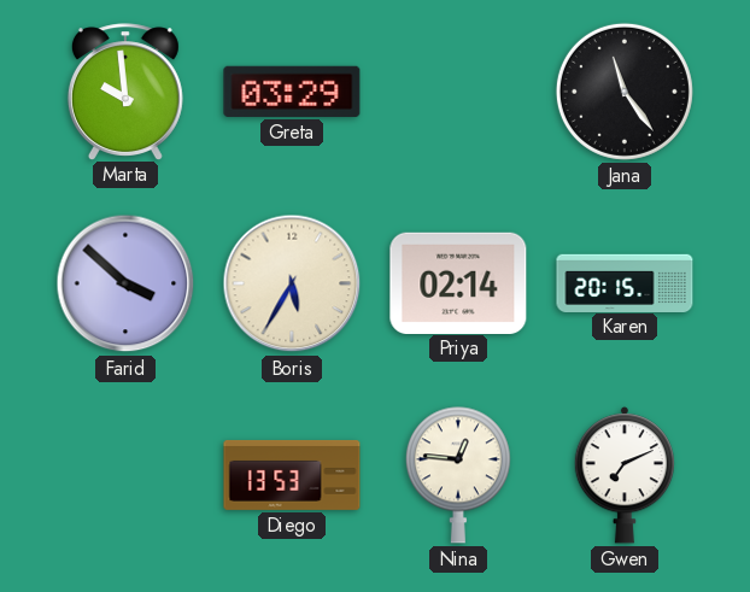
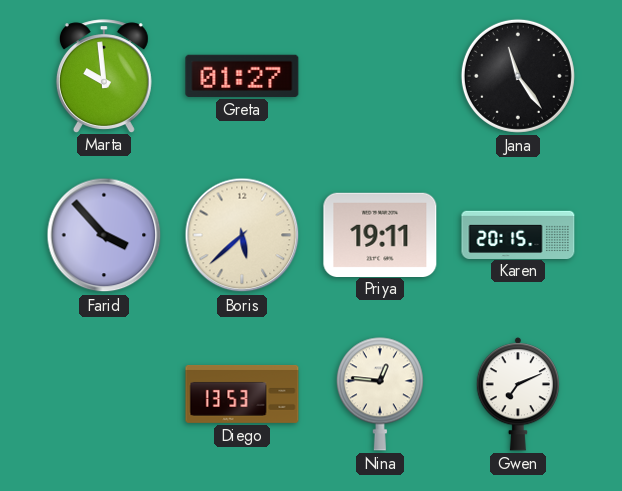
Greta: 03:29 -> 01:27 (242, 76)
Farid: 3:52 -> 3:53 (104, 235)
Boris: 5:35 -> 5:38 (242, 235)
Priya: 02:14 -> 19:11 (380, 234)
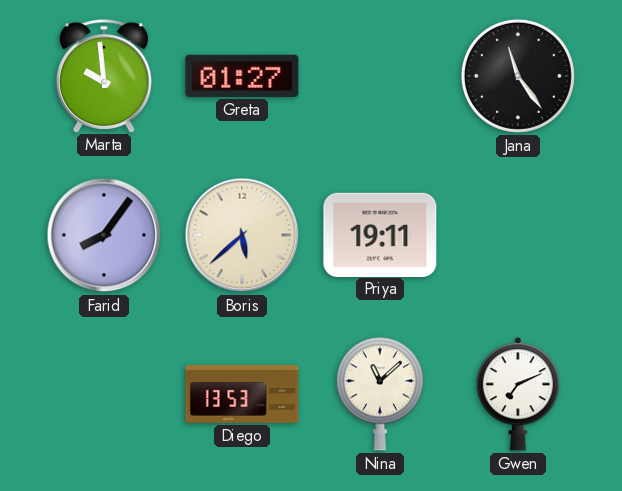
Farid: 3:53 -> 8:06 (104, 235)
Karen: 20:15 -> none (518, 234)
Nina: 12:46 -> 11:08 (380, 394)
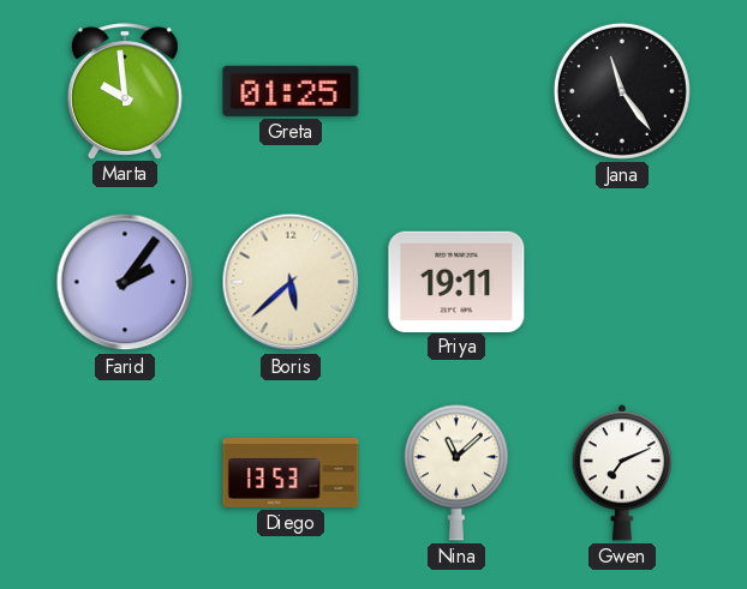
Greta: 01:27 -> 01:25 (291, 91)
Farid: 8:06 -> 2:06 (125, 282)
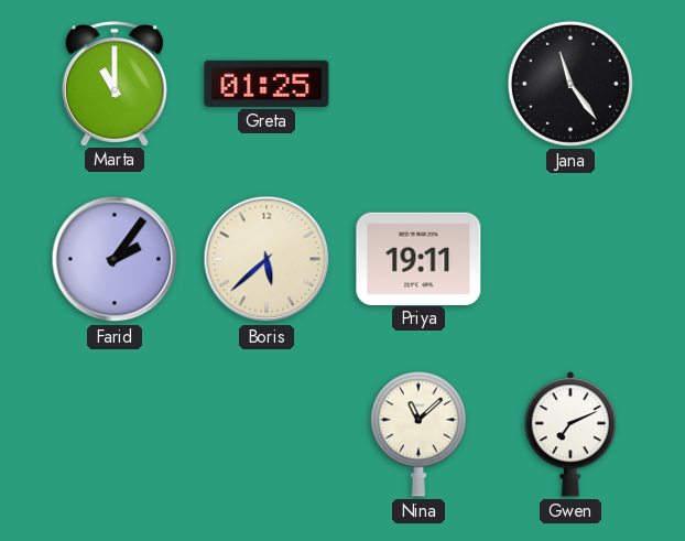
Marta: 9:59 -> 11:00 (115, 84)
Diego: 13:53 -> none (291, 473)
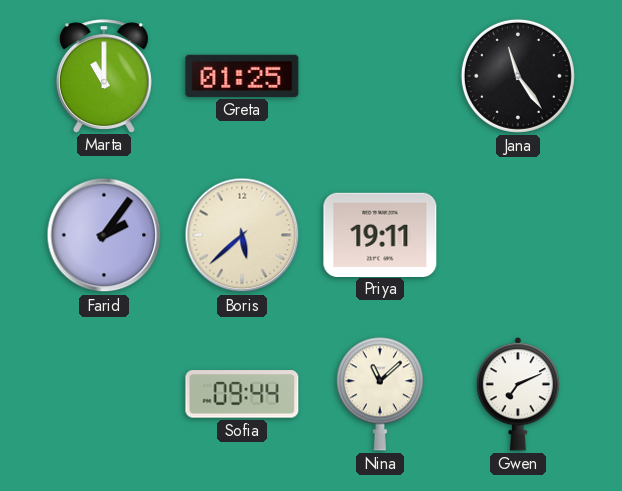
Sofia: none -> 09:44 (242, 394)
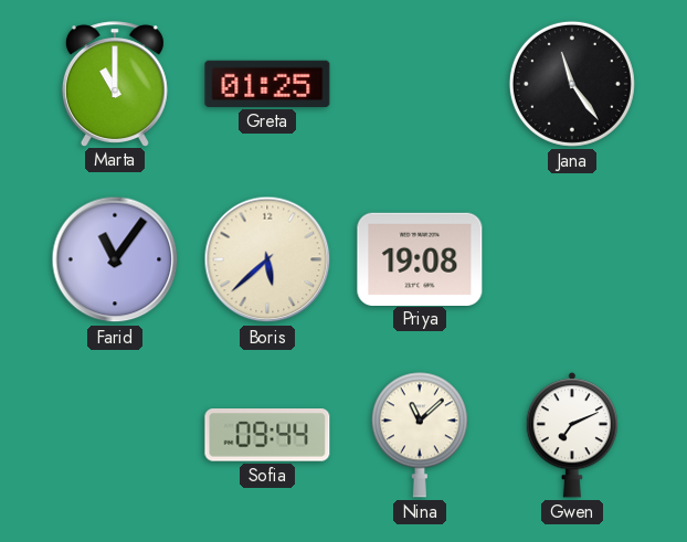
Farid: 2:06 -> 11:06 (115, 259)
Priya: 19:11 -> 19:08 (420, 258)
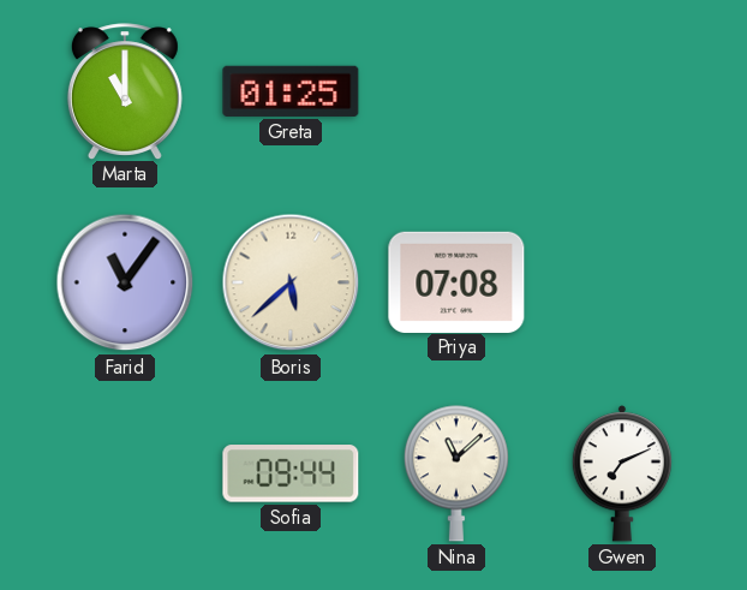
Jana: 11:24 -> none (572, 84)
Priya: 19:08 -> 07:08 (456, 281)
